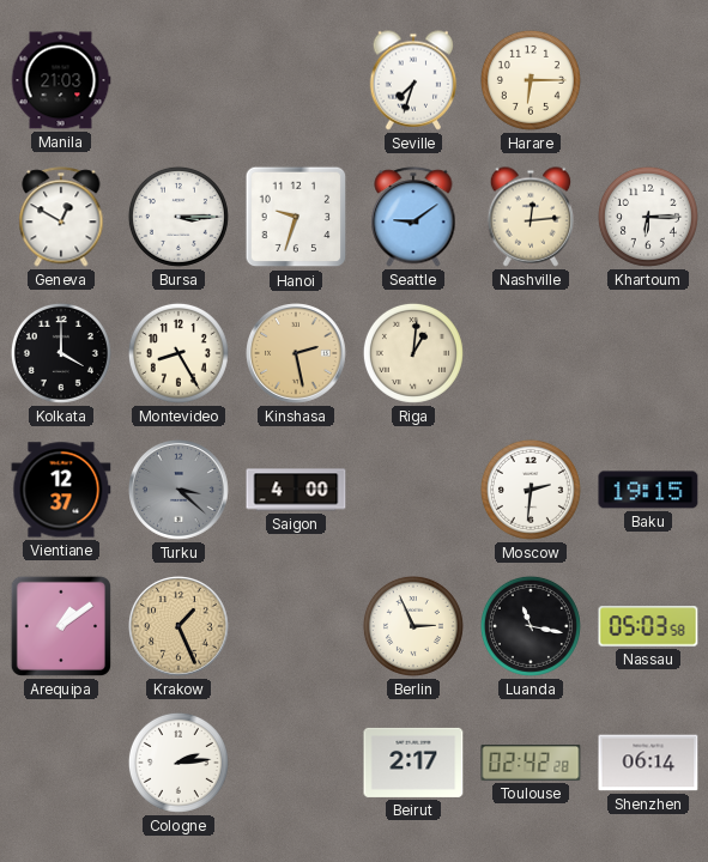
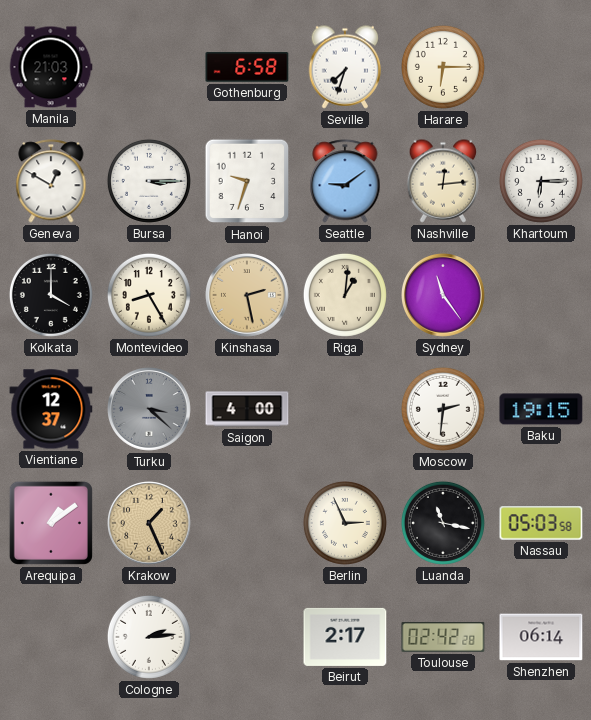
Gothenburg: none -> 6:58 (247, 67)
Sydney: none -> 11:24 (444, 296)
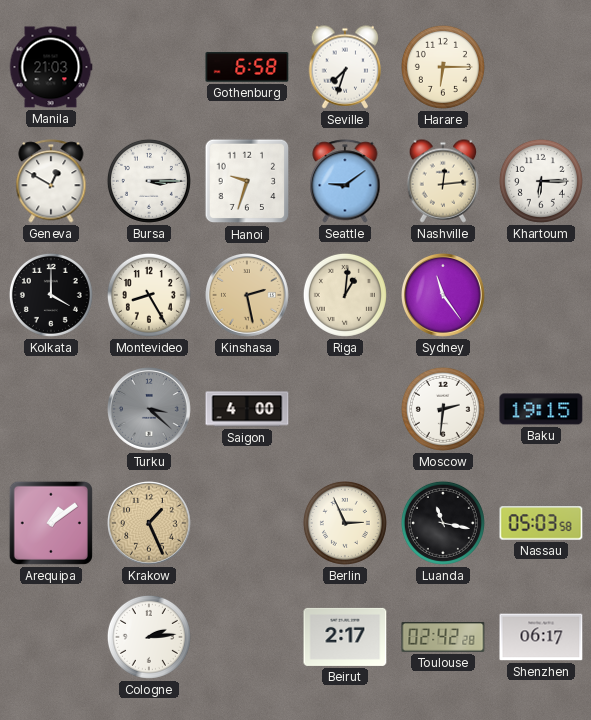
Vientiane: 12:37 -> none (51, 409)
Shenzhen: 06:14 -> 06:17 (541, 637)
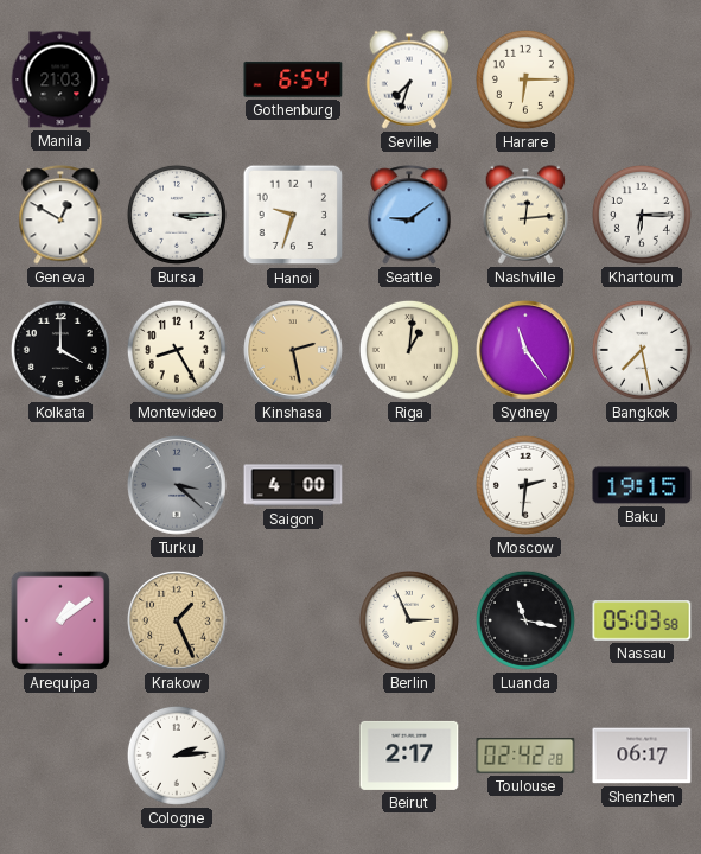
Gothenburg: 6:58 -> 6:54 (293, 79)
Bangkok: none -> 7:28 (642, 350)
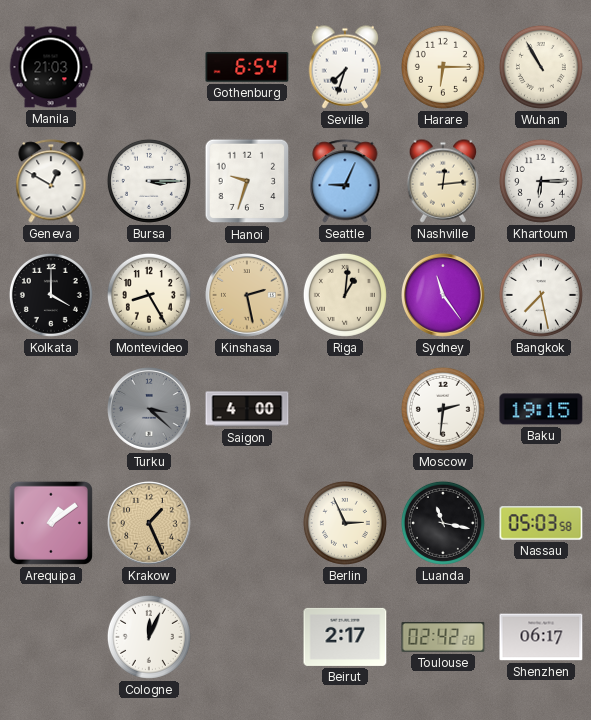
Wuhan: none -> 10:55 (541, 67)
Seattle: 9:09 -> 9:04 (345, 181)
Cologne: 2:14 -> 12:04 (149, 637)
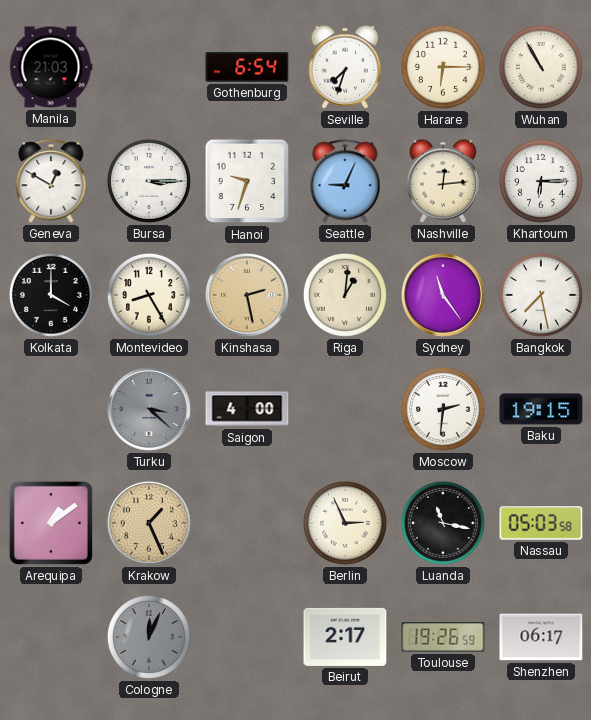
Cologne dial: white -> grey (149, 637)
Toulouse: 02:42 -> 19:26 (443, 638)
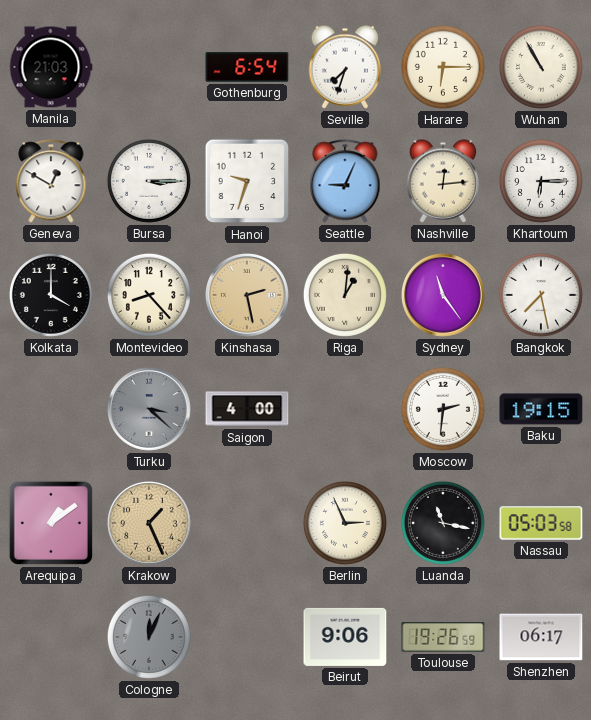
Montevideo: 8:25 -> 8:23 (149, 295)
Beirut: 2:17 -> 9:06 (345, 637)
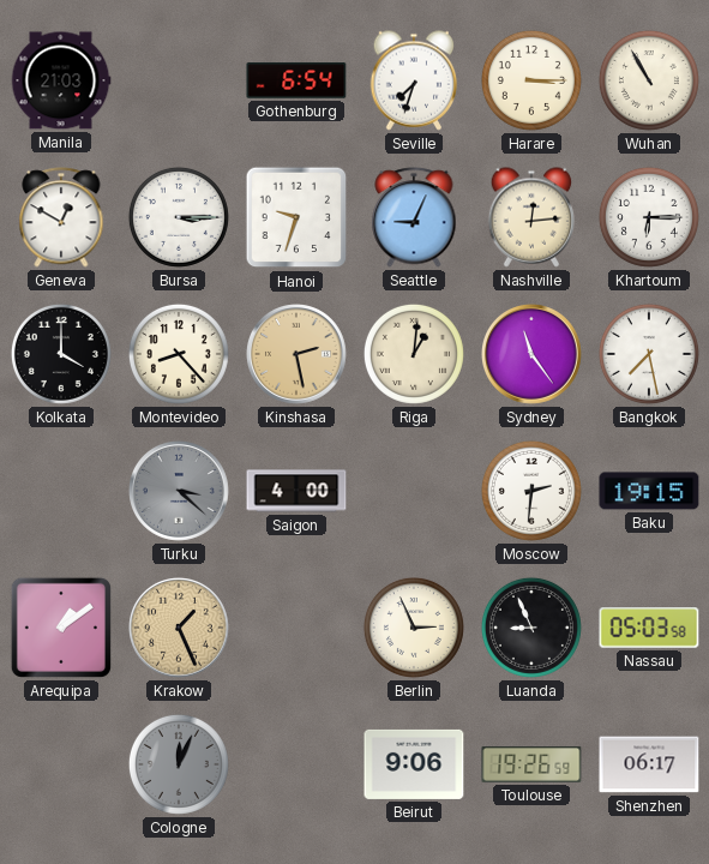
Harare: 6:15 -> 3:15 (531, 80)
Luanda: 11:17 -> 8:56 (531, 628)
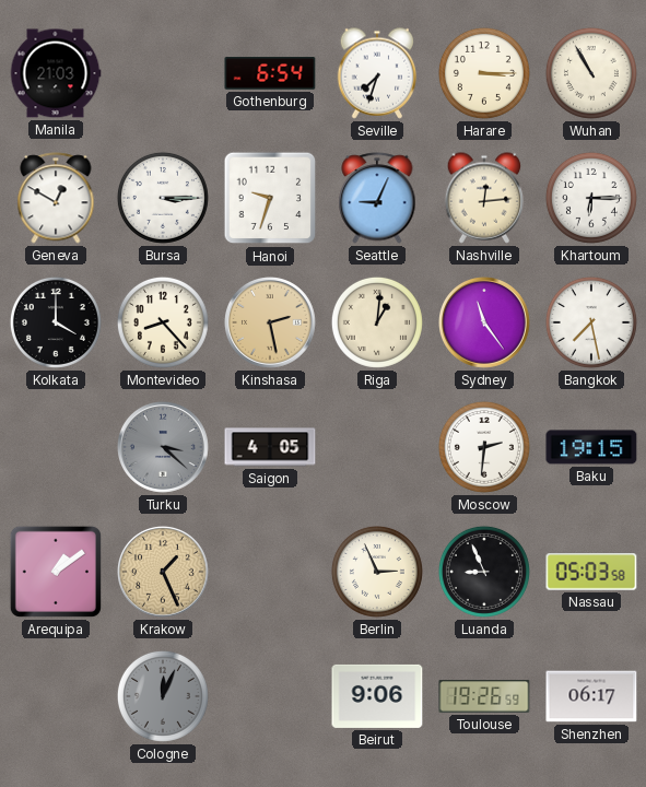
Saigon: 4:00 -> 4:05 (270, 447)
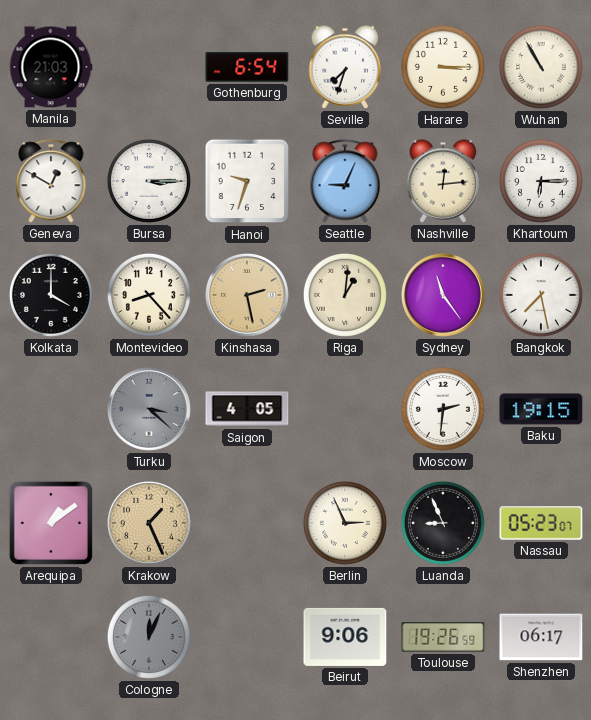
Nassau: 05:03 -> 05:23 (541, 523)
